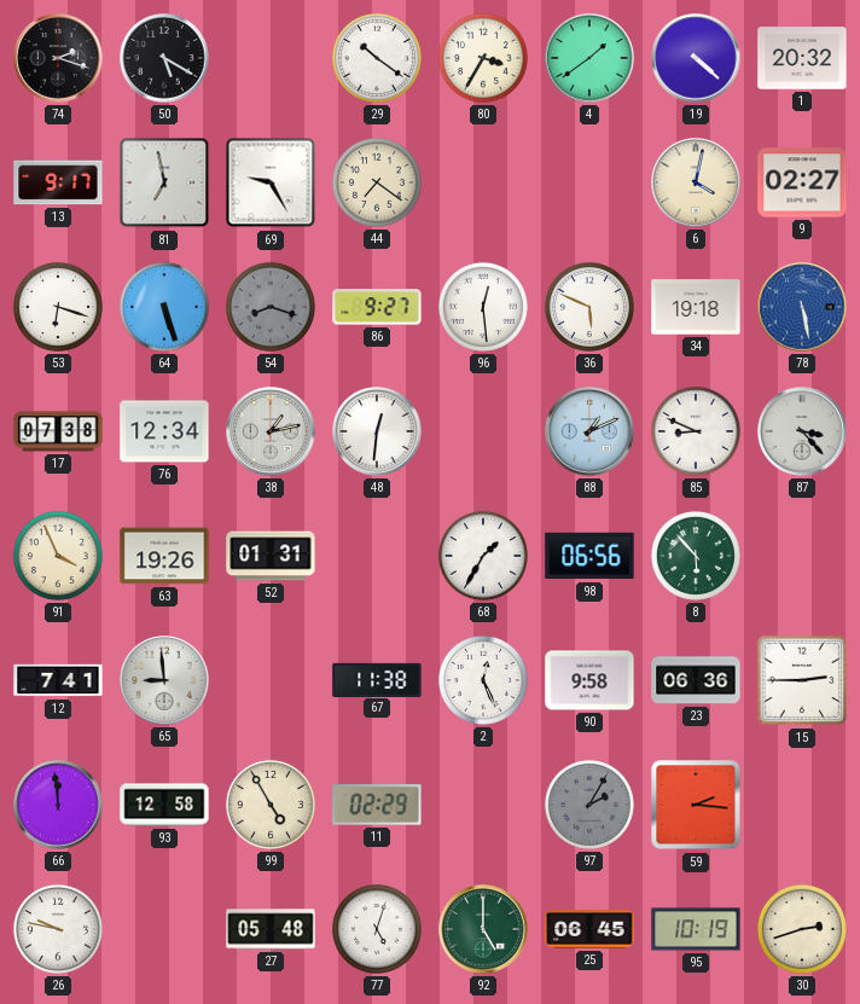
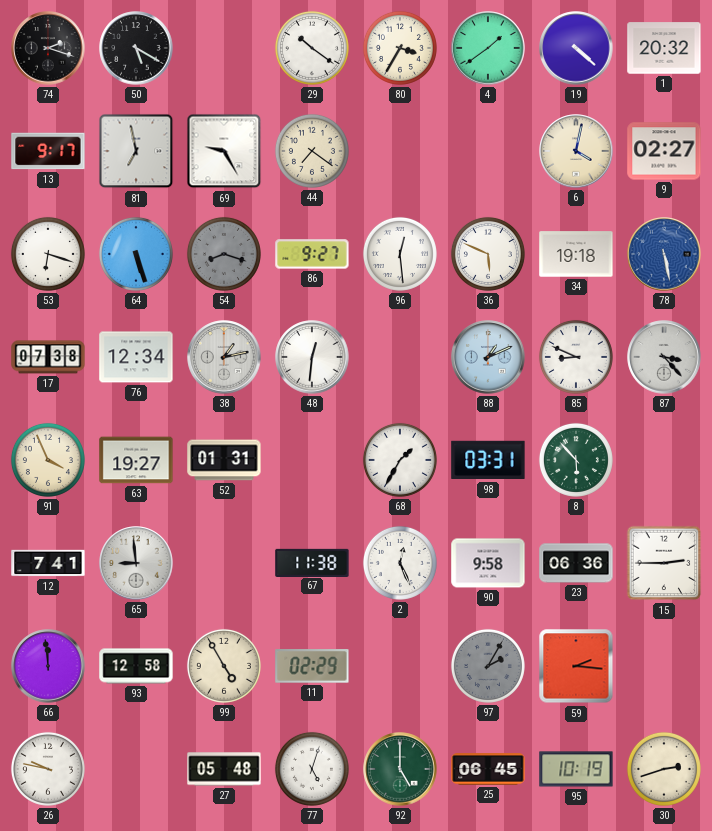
63: 19:26 -> 19:27 (136, 460)
98: 06:56 -> 03:31 (488, 460)
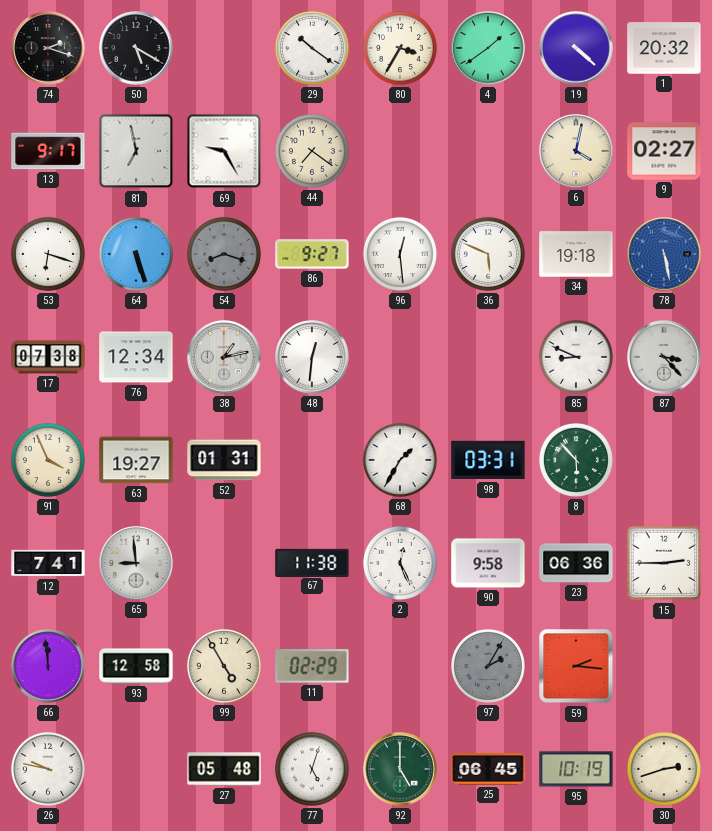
88: 1:11 -> none (488, 357)
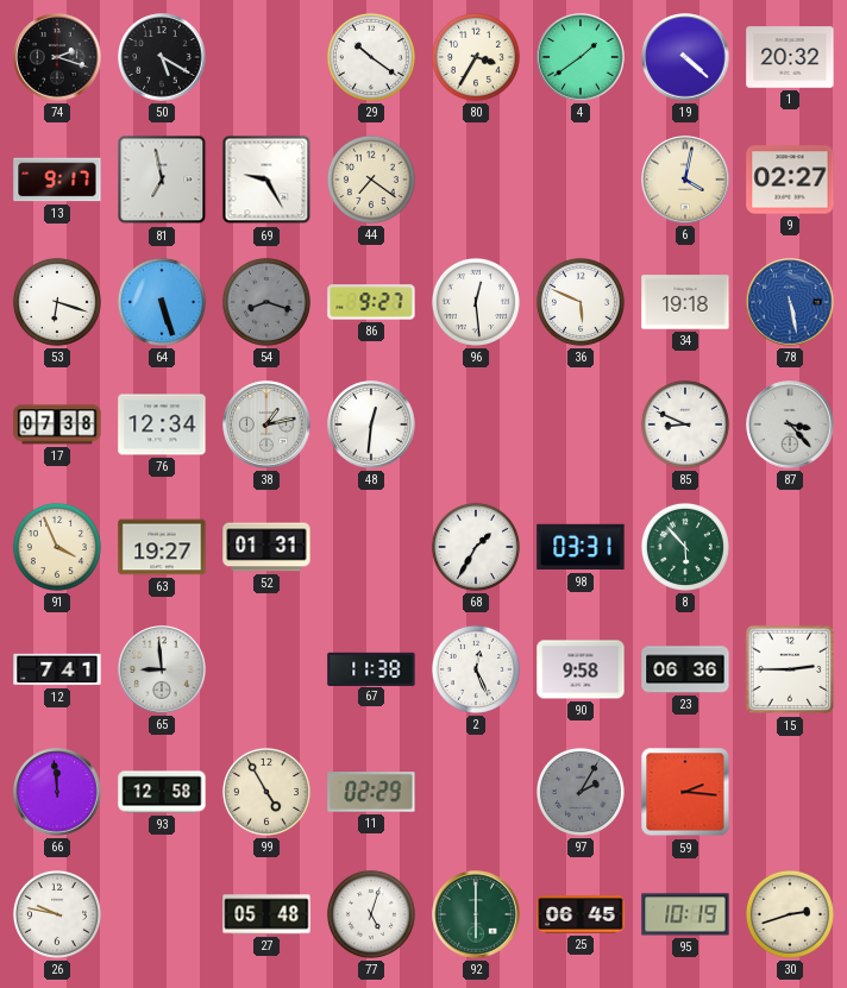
92: 5:00 -> 6:00 (476, 914)
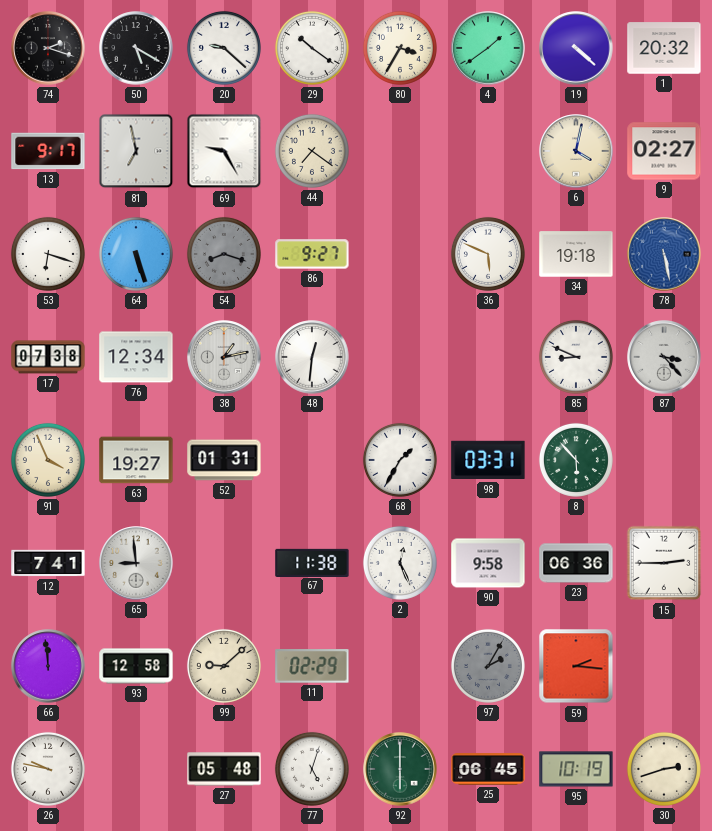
20: none -> 9:22 (224, 48)
96: 12:29 -> none (476, 302)
99: 4:55 -> 9:08 (224, 666)
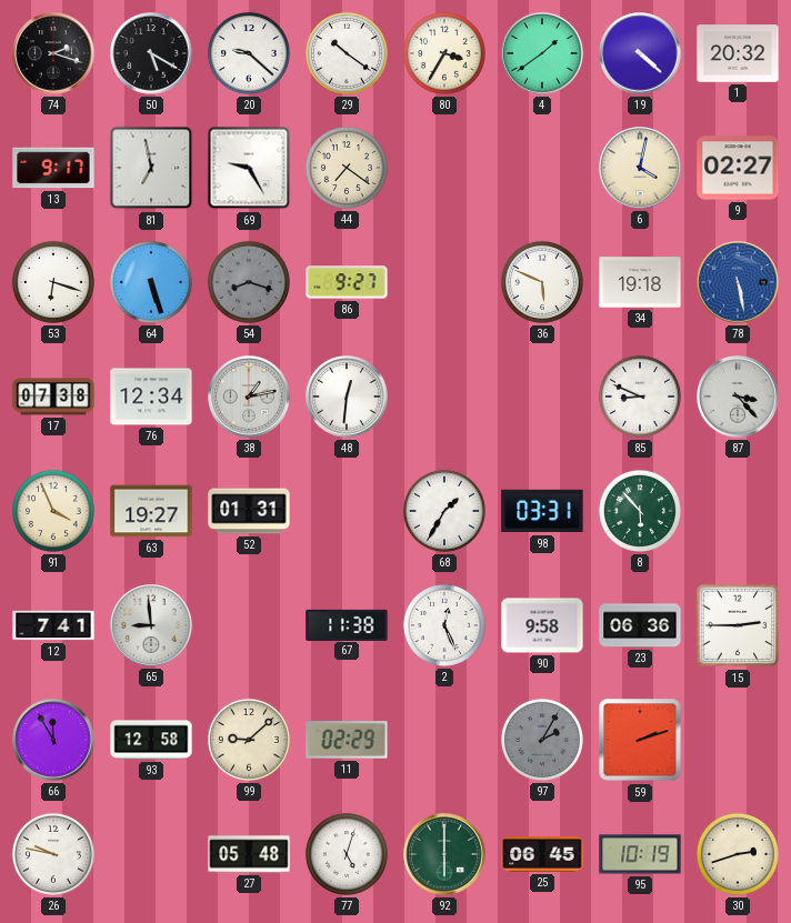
66: 11:59 -> 11:55 (53, 740)
59: 2:16 -> 2:12 (640, 740)
